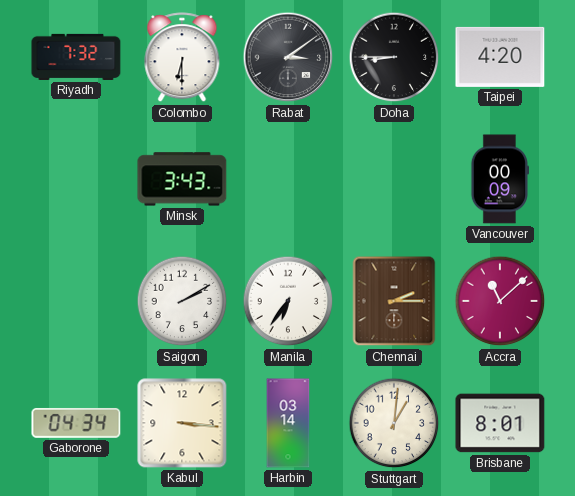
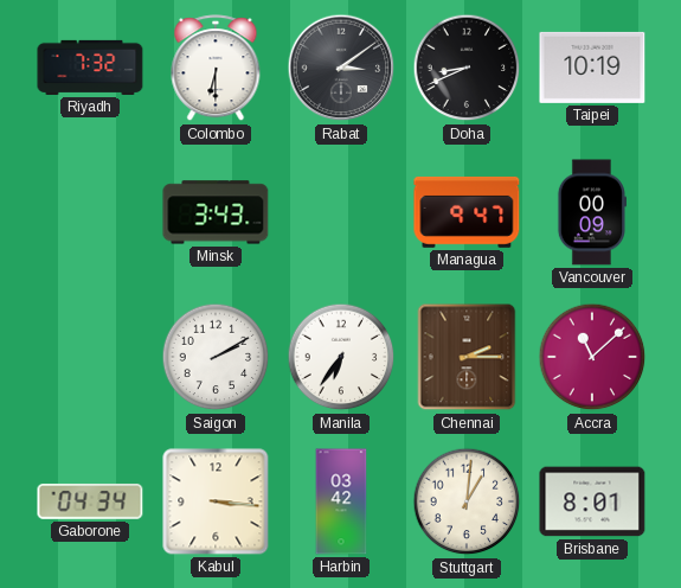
Doha: 8:45 -> 8:41 (467, 68)
Taipei: 4:20 -> 10:19 (592, 68)
Managua: none -> 9:47 (467, 212)
Harbin: 03:14 -> 03:42 (341, 501)
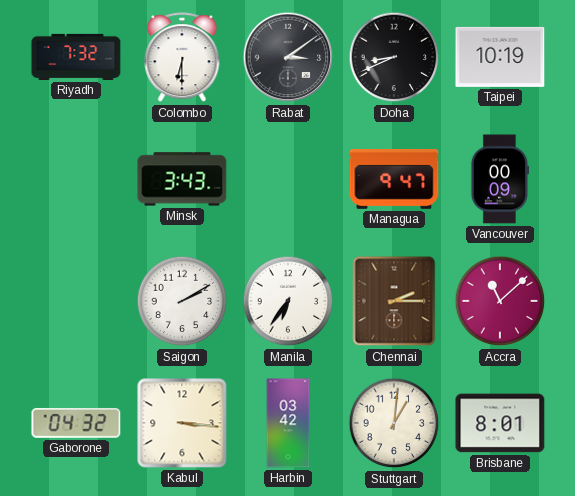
Gaborone: 04:34 -> 04:32 (76, 423)
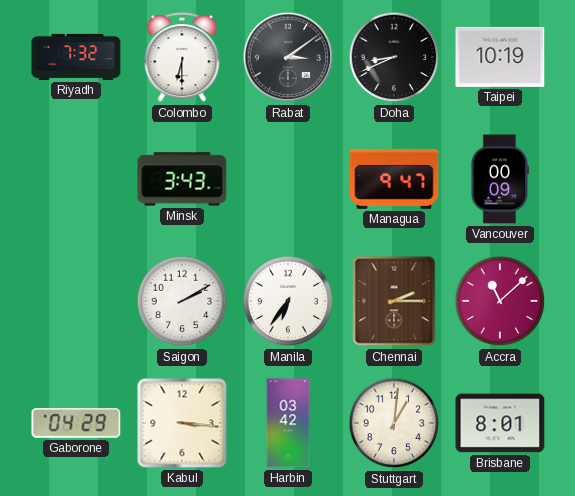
Gaborone: 04:32 -> 04:29 (76, 423)
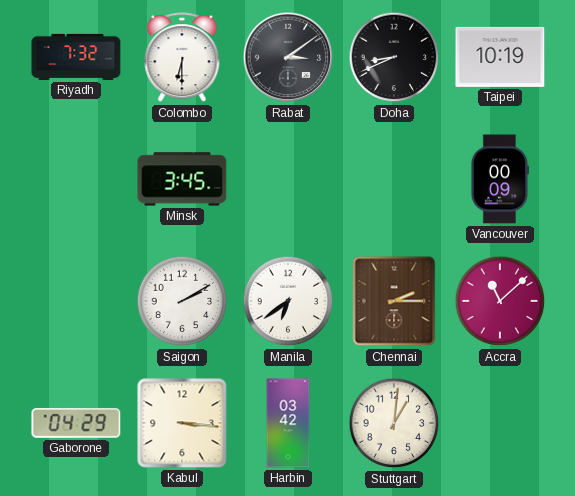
Minsk: 3:43 -> 3:45 (182, 179)
Managua: 9:47 -> none (394, 179)
Manila: 6:36 -> 6:39 (288, 301)
Brisbane: 8:01 -> none (500, 423)
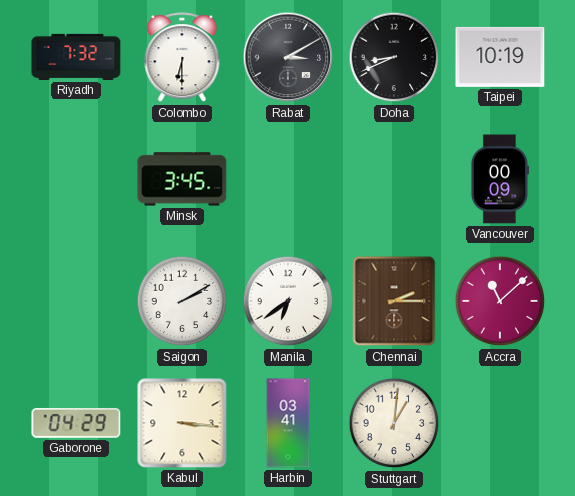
Rabat: 3:09 -> 3:10 (288, 57)
Harbin: 03:42 -> 03:41 (288, 423)
